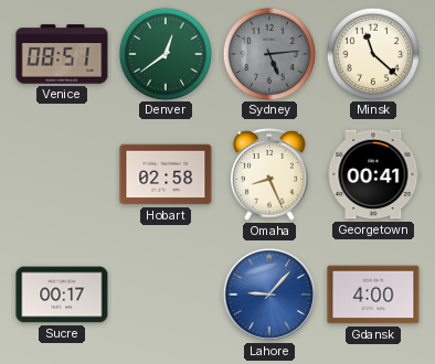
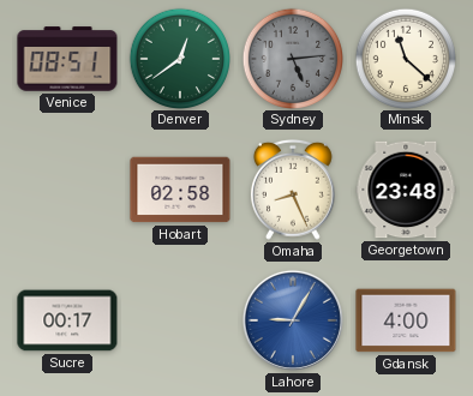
Georgetown: 00:41 -> 23:48 (406, 190)
Lahore: 9:07 -> 9:05 (293, 320)
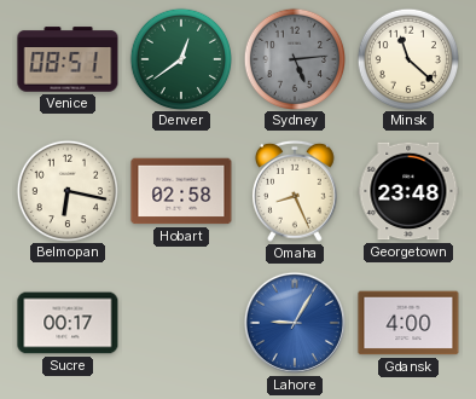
Belmopan: none -> 6:17 (66, 190)
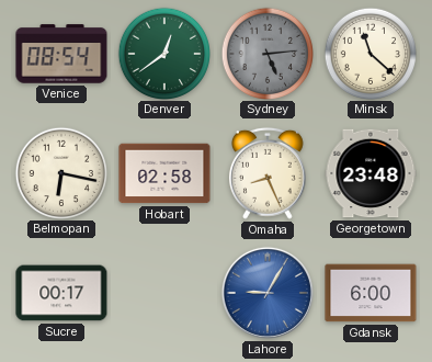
Venice: 08:51 -> 08:54 (61, 54)
Gdansk: 4:00 -> 6:00 (371, 293)
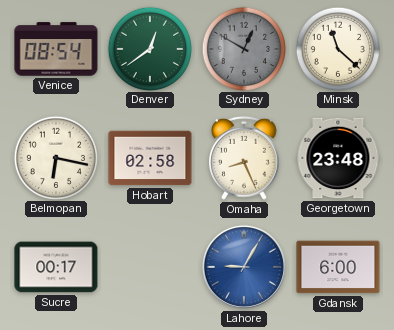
Sydney: 5:14 -> 12:50 (243, 48)
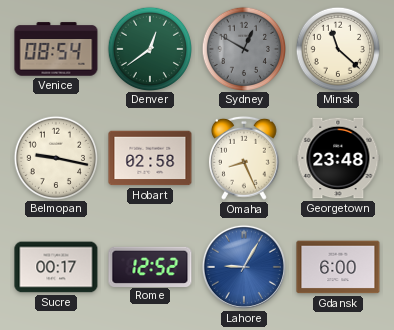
Belmopan: 6:17 -> 9:17 (55, 157)
Rome: none -> 12:52 (150, 266)
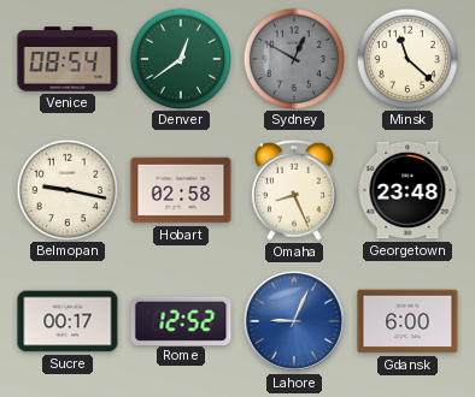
Lahore: 9:05 -> 9:04 (294, 321)
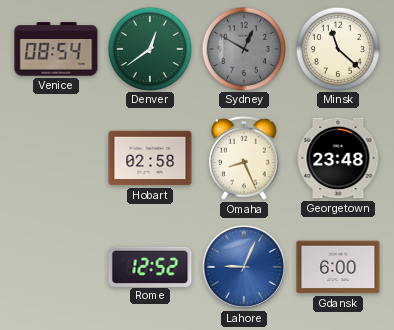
Belmopan: 9:17 -> none (66, 189)
Sucre: 00:17 -> none (68, 321)
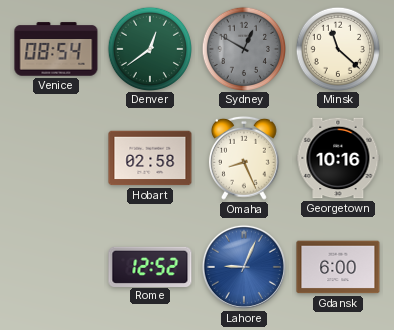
Georgetown: 23:48 -> 10:16 (338, 158)
